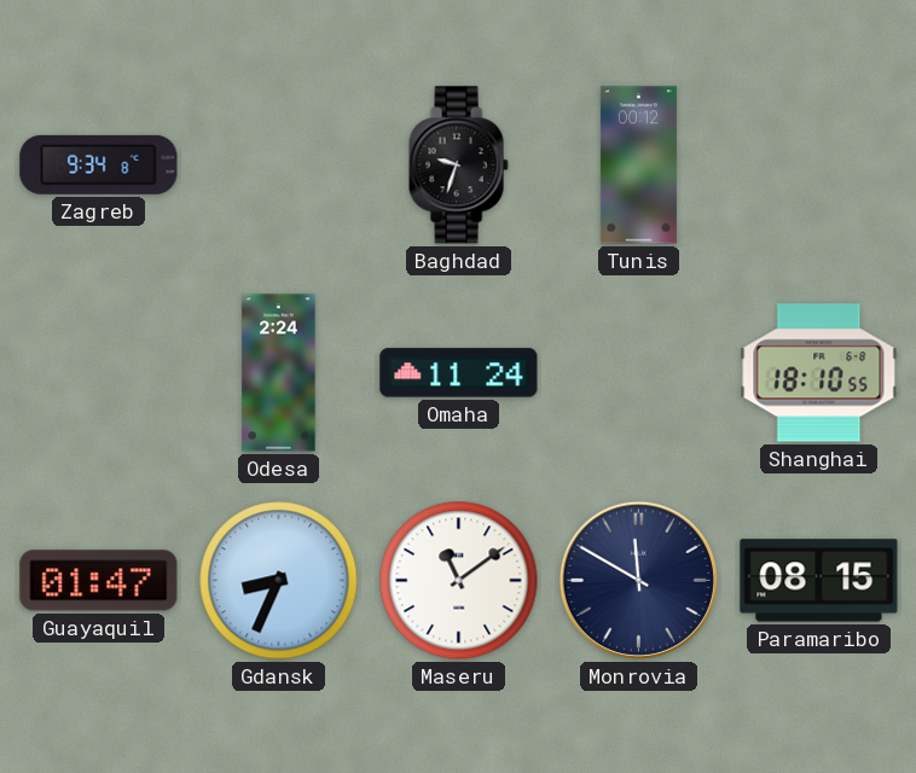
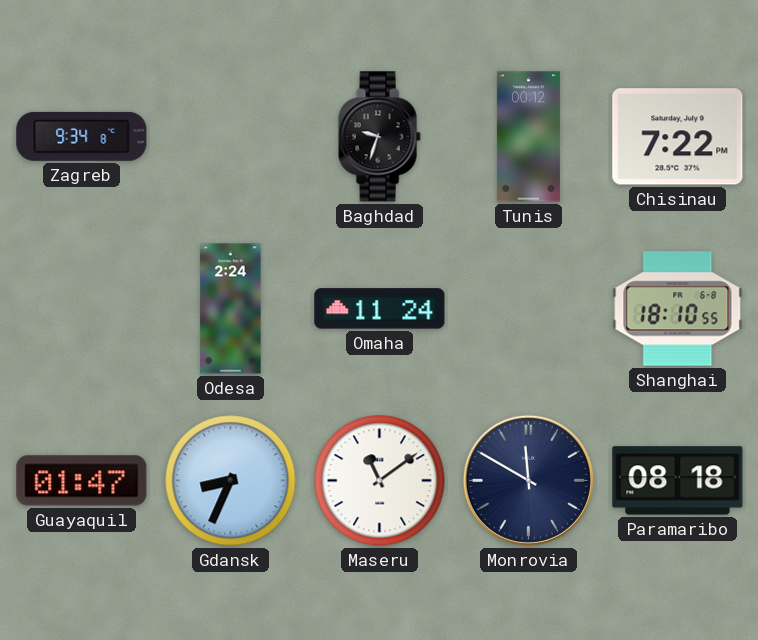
Chisinau: none -> 7:22 (678, 137)
Paramaribo: 08:15 -> 08:18 (678, 481)
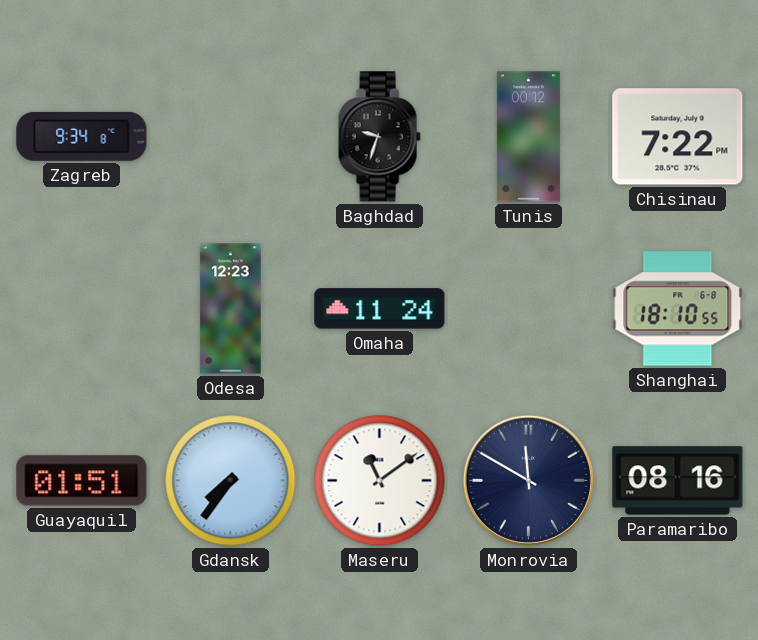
Odesa: 2:24 -> 12:23 (231, 309)
Guayaquil: 01:47 -> 01:51 (82, 481)
Gdansk: 8:34 -> 7:36 (231, 481)
Paramaribo: 08:18 -> 08:16 (678, 481)
